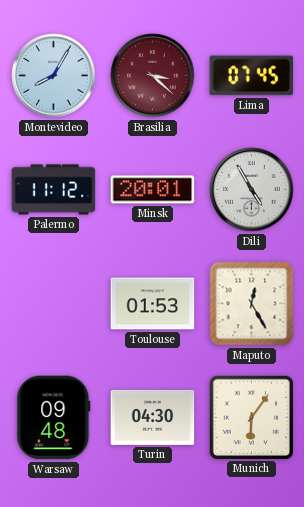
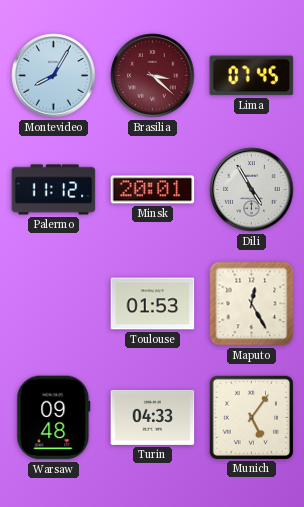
Turin: 04:30 -> 04:33 (153, 417)
Munich: 6:06 -> 5:06 (251, 417)
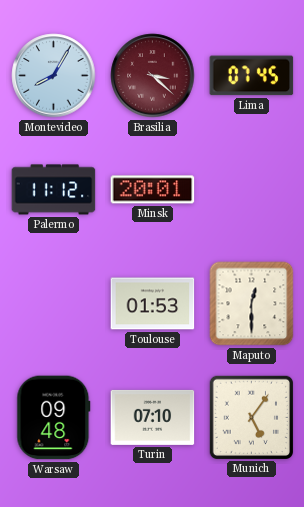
Dili: 4:55 -> none (252, 190)
Maputo: 12:25 -> 12:30 (252, 304)
Turin: 04:33 -> 07:10 (153, 417)
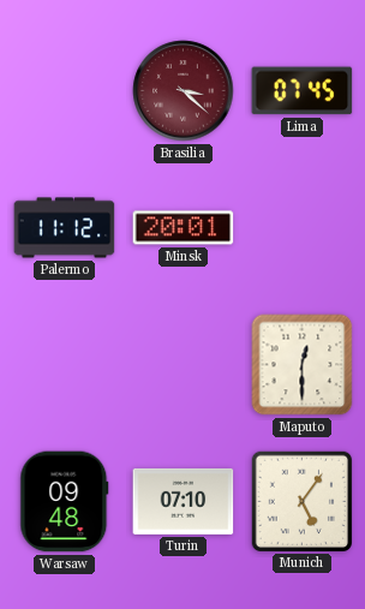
Montevideo: 8:05 -> none (54, 76)
Toulouse: 01:53 -> none (153, 304)
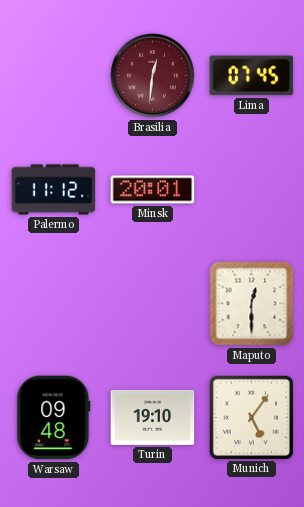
Brasilia: 3:22 -> 12:31 (153, 76)
Turin: 07:10 -> 19:10 (153, 417)
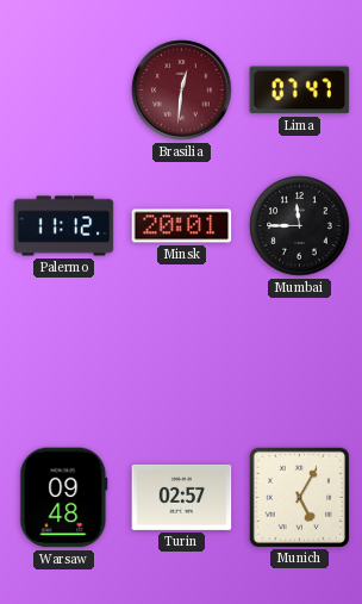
Lima: 07:45 -> 07:47 (300, 91)
Mumbai: none -> 11:45 (300, 226)
Maputo: 12:30 -> none (252, 304)
Turin: 19:10 -> 02:57 (182, 497)
Munich: 5:06 -> 5:05 (299, 497)
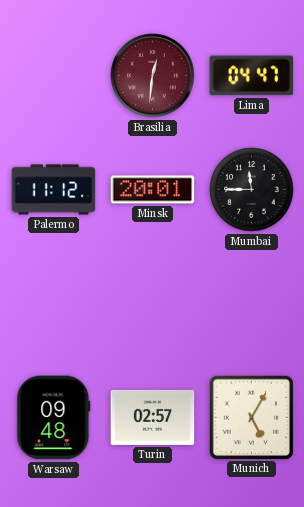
Lima: 07:47 -> 04:47 (252, 76)
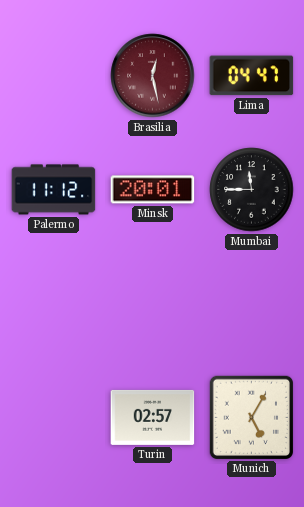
Brasilia: 12:31 -> 12:28 (153, 76)
Warsaw: 09:48 -> none (54, 418)
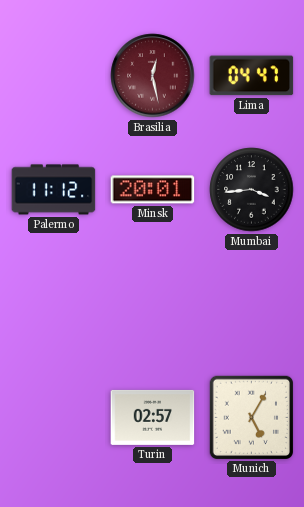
Mumbai: 11:45 -> 3:44 (252, 190)
